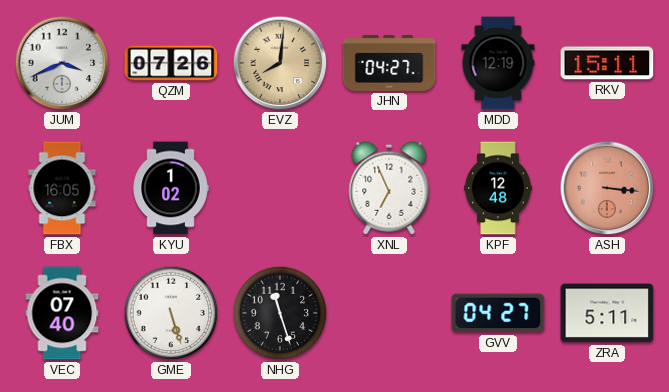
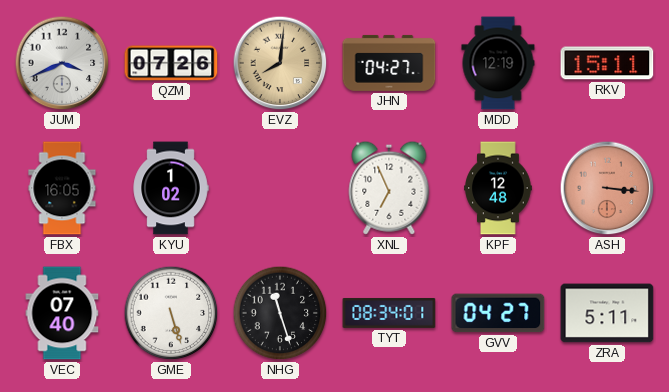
TYT: none -> 08:34 (389, 313)
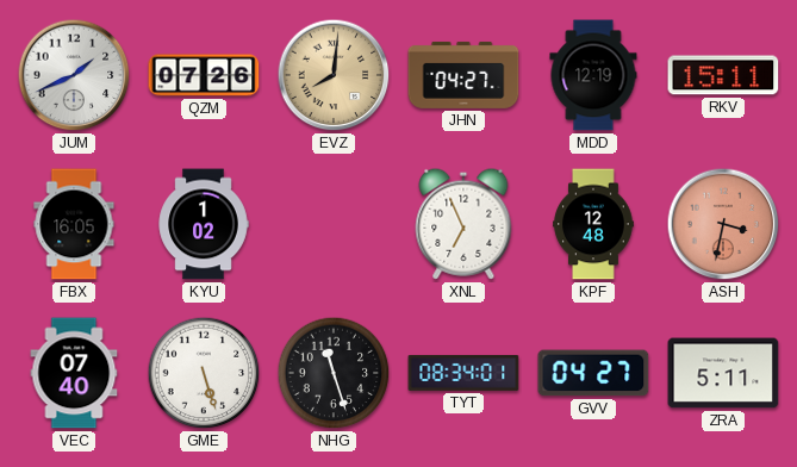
JUM: 3:41 -> 1:41 (74, 75)
ASH: 3:16 -> 3:32 (723, 224)
